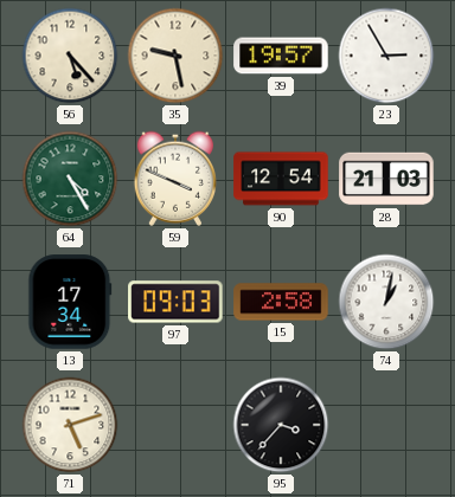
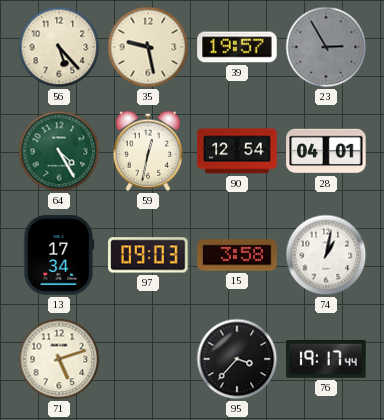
23 dial: white -> grey (326, 47)
59: 3:49 -> 12:32 (147, 151)
28: 21:03 -> 04:01 (326, 151)
15: 2:58 -> 3:58 (237, 255)
76: none -> 19:17 (326, 359)
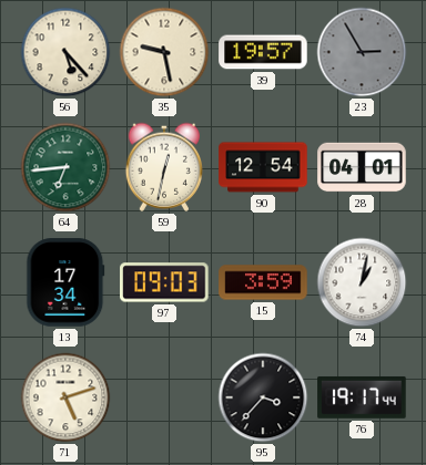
64: 4:25 -> 6:44 (65, 167)
15: 3:58 -> 3:59 (263, 282)
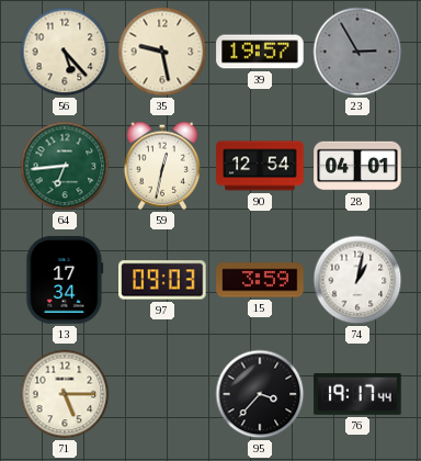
71: 5:12 -> 5:15 (65, 394)
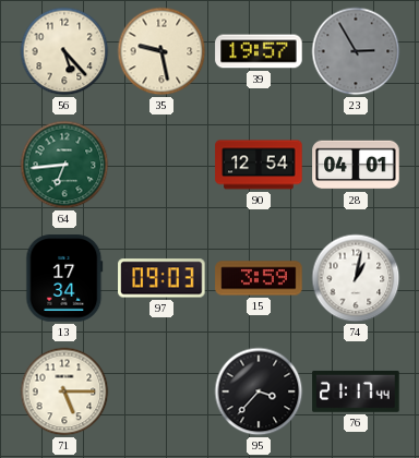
59: 12:32 -> none (161, 166)
76: 19:17 -> 21:17 (356, 391)
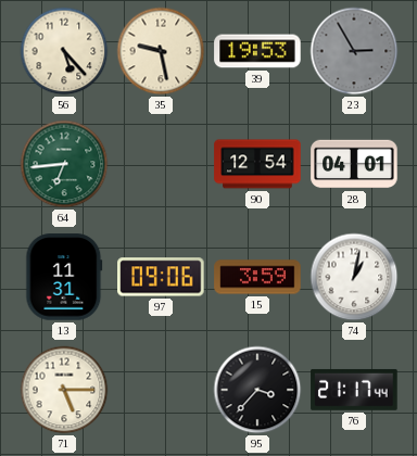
39: 19:57 -> 19:53 (257, 51)
13: 17:34 -> 11:31 (64, 277)
97: 09:03 -> 09:06 (161, 277)
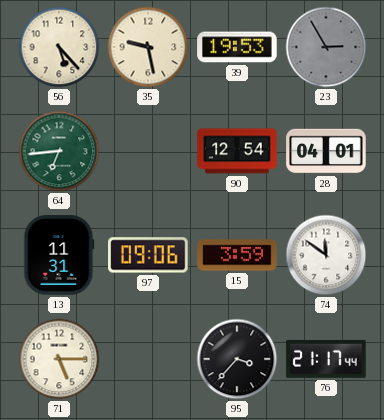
74: 1:02 -> 11:51 (326, 255)
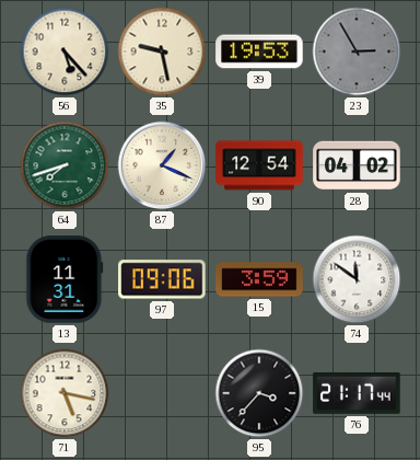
64: 6:44 -> 7:42 (65, 165)
87: none -> 1:19 (162, 165)
28: 04:01 -> 04:02 (357, 165)
71: 5:15 -> 5:17 (65, 393)
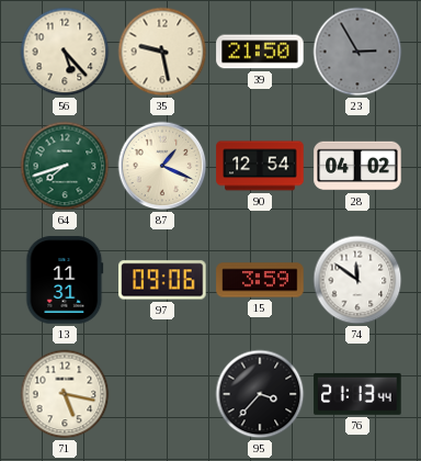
39: 19:53 -> 21:50 (260, 52)
76: 21:17 -> 21:13 (357, 394)
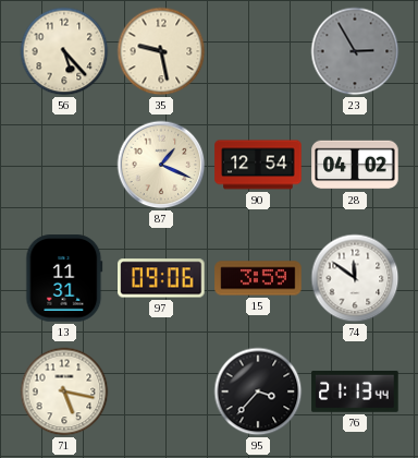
39: 21:50 -> none (260, 52)
64: 7:42 -> none (65, 166)
